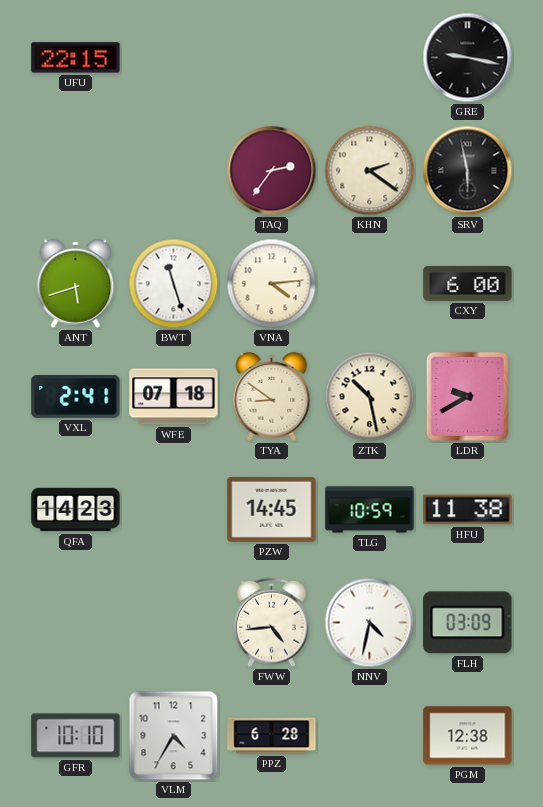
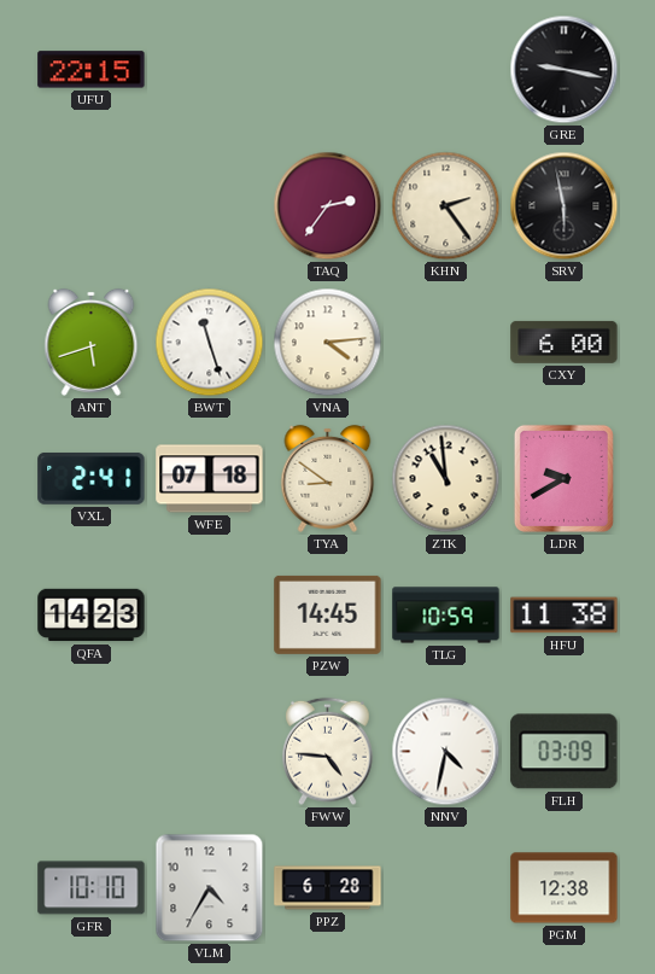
KHN: 2:21 -> 2:24 (446, 206)
ZTK: 10:28 -> 10:59 (446, 479)
FWW: 4:44 -> 4:46 (328, 752)
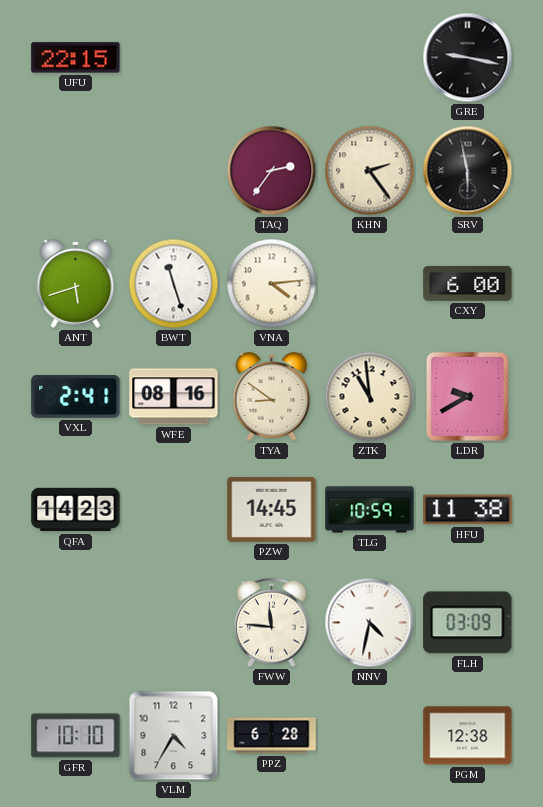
WFE: 07:18 -> 08:16 (174, 397)
FWW: 4:46 -> 11:46 (272, 623)
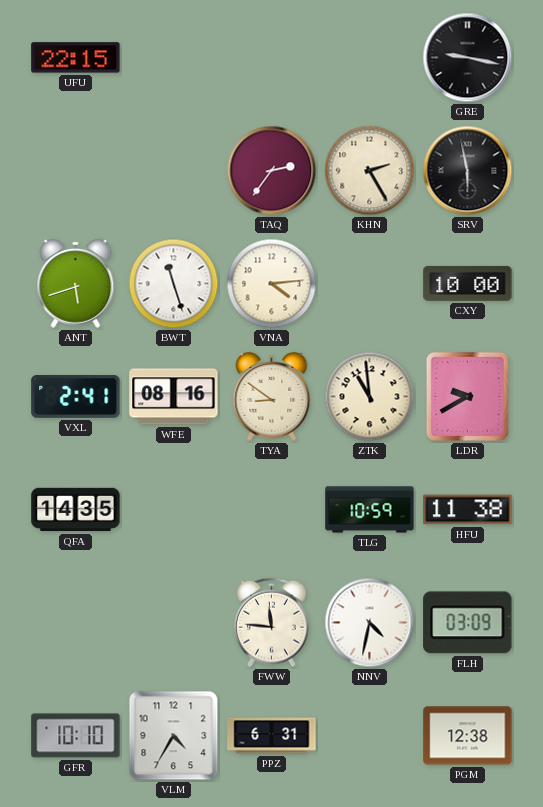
KHN: 2:24 -> 2:25 (370, 171)
CXY: 6:00 -> 10:00 (468, 283)
QFA: 14:23 -> 14:35 (76, 510)
PZW: 14:45 -> none (272, 509)
PPZ: 6:28 -> 6:31 (272, 736)
